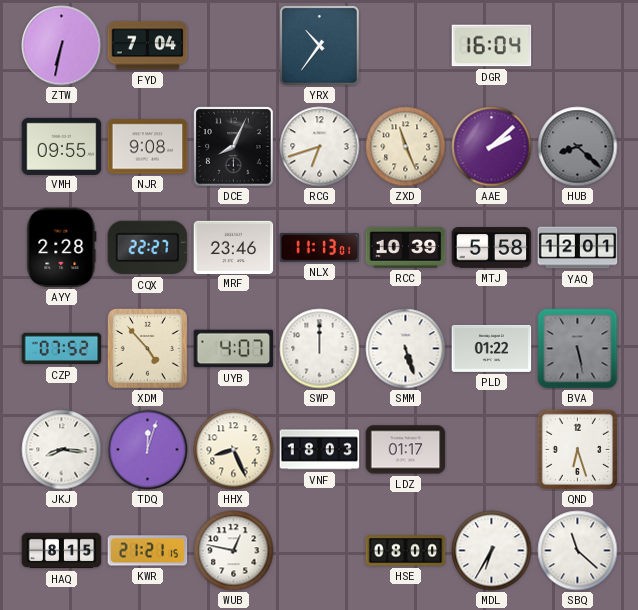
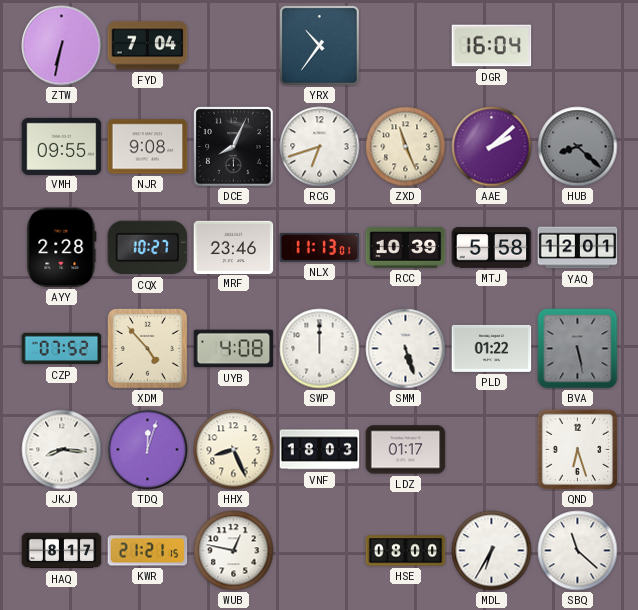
CQX: 22:27 -> 10:27 (148, 248)
UYB: 4:07 -> 4:08 (234, 349)
HAQ: 8:15 -> 8:17 (62, 551)
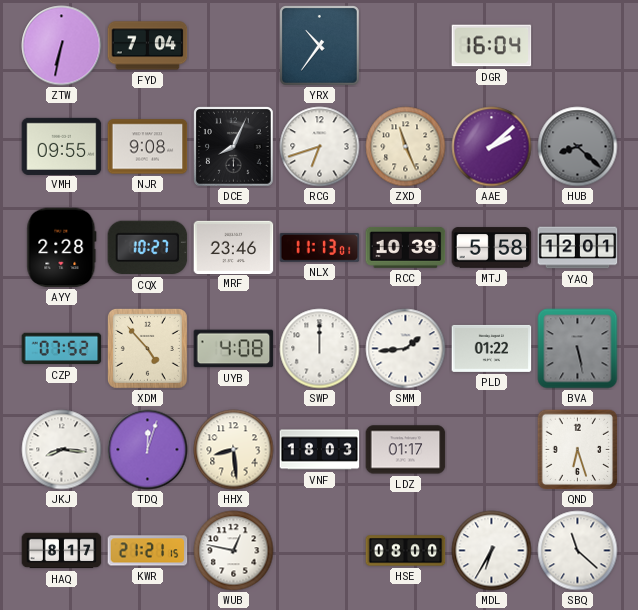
SMM: 5:27 -> 1:44 (406, 349)
HHX: 8:26 -> 8:29 (234, 450)
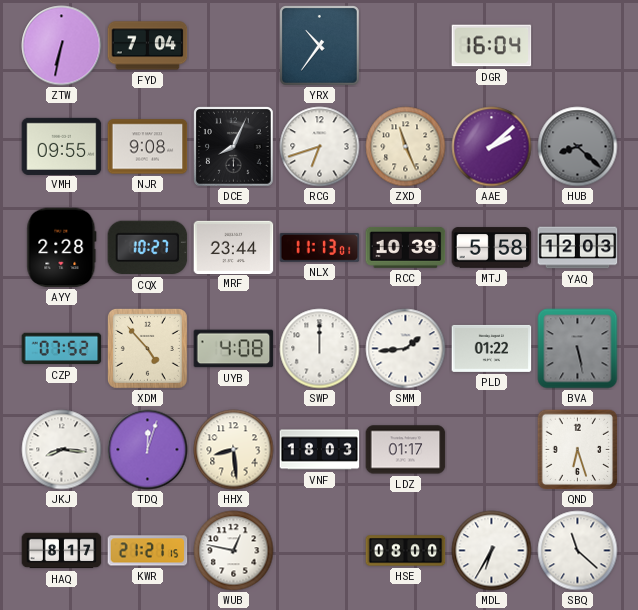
MRF: 23:46 -> 23:44 (234, 247)
YAQ: 12:01 -> 12:03 (578, 248)
